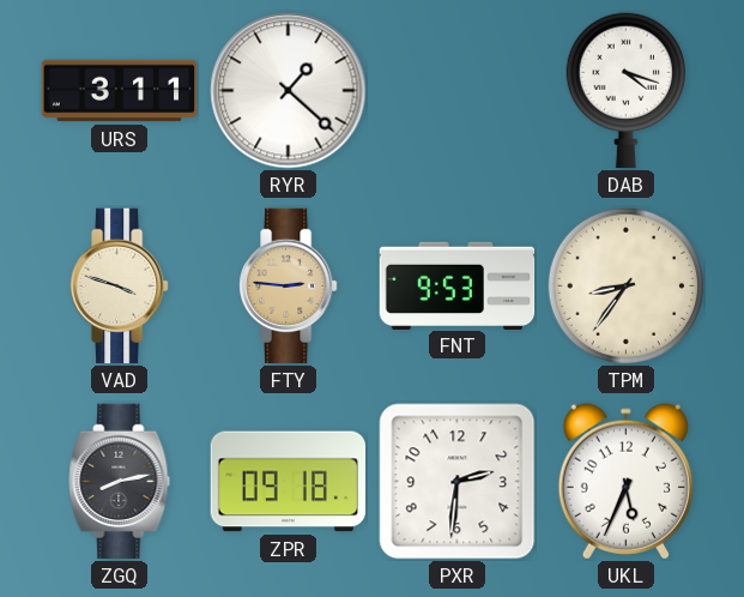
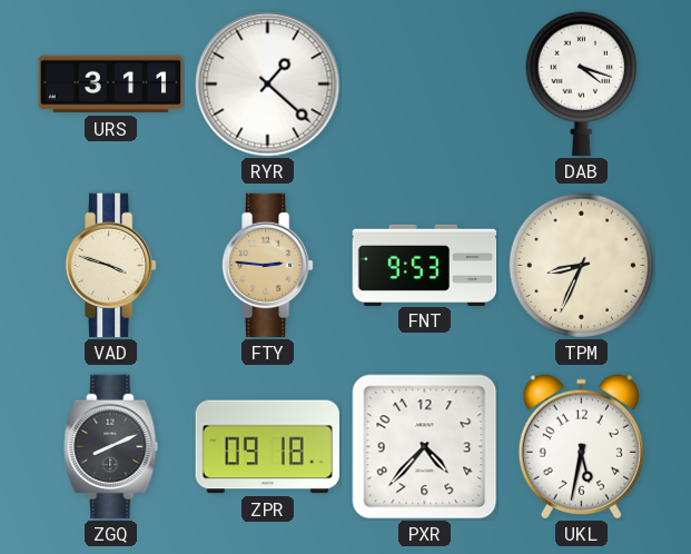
TPM: 8:36 -> 8:34 (582, 266)
ZGQ: 8:13 -> 8:11 (111, 447)
PXR: 2:31 -> 4:37 (425, 447)
UKL: 5:34 -> 5:32 (581, 447)
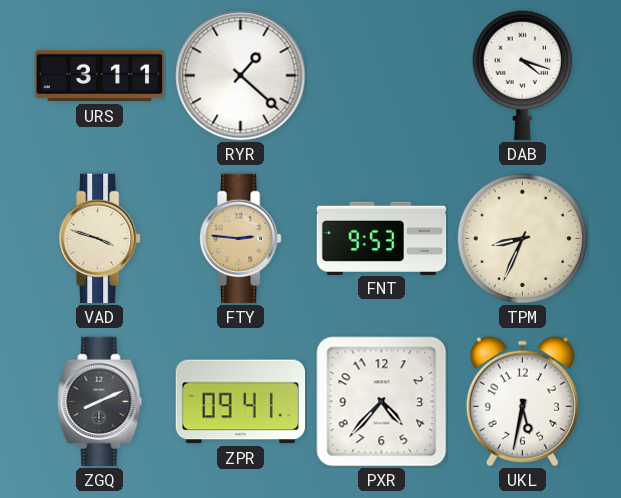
ZPR: 09:18 -> 09:41 (241, 402)
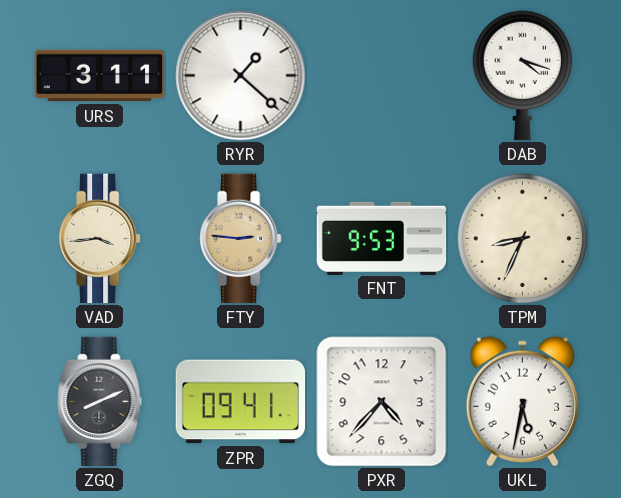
VAD: 3:48 -> 3:44 (100, 239)
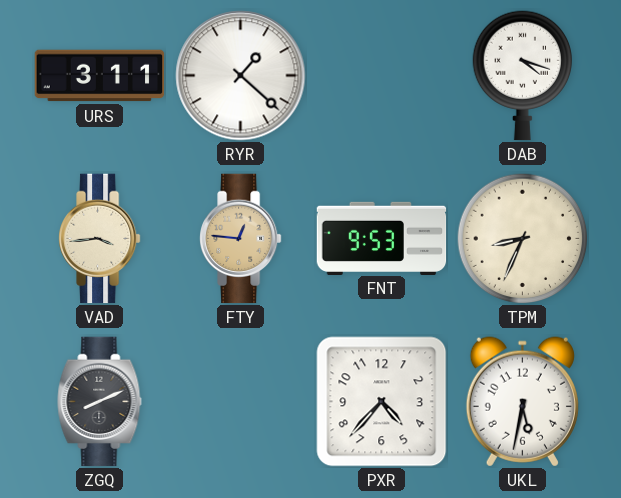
FTY: 2:46 -> 12:46 (241, 239)
ZPR: 09:41 -> none (241, 402)
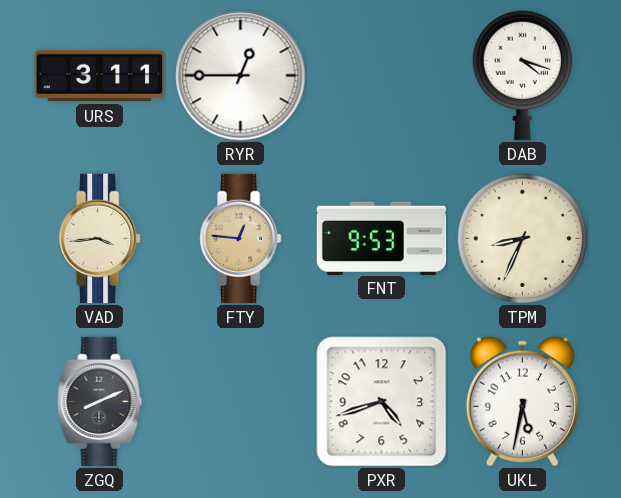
RYR: 1:22 -> 12:45 (241, 76)
PXR: 4:37 -> 4:42 (382, 402)
